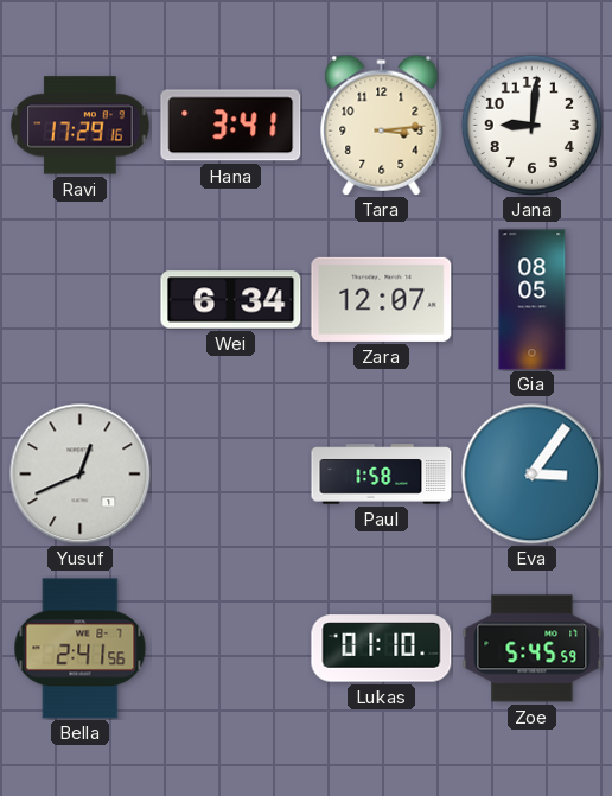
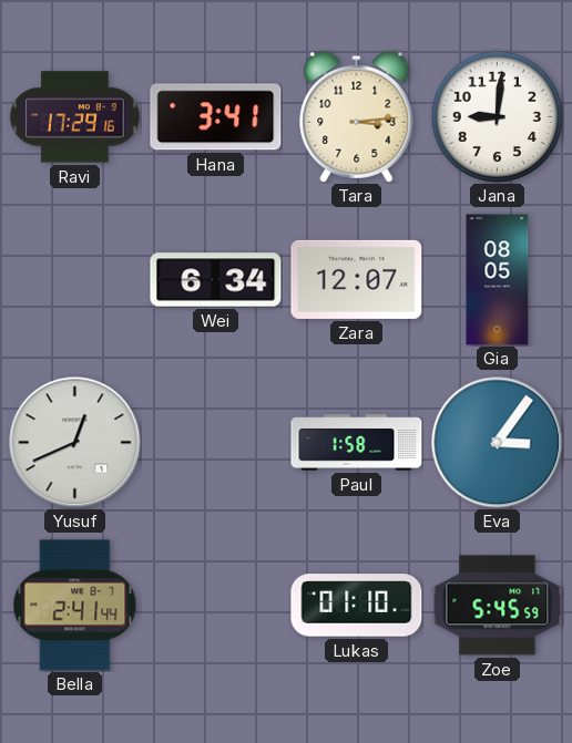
Bella: 2:41:56 -> 2:41:44 (75, 606)
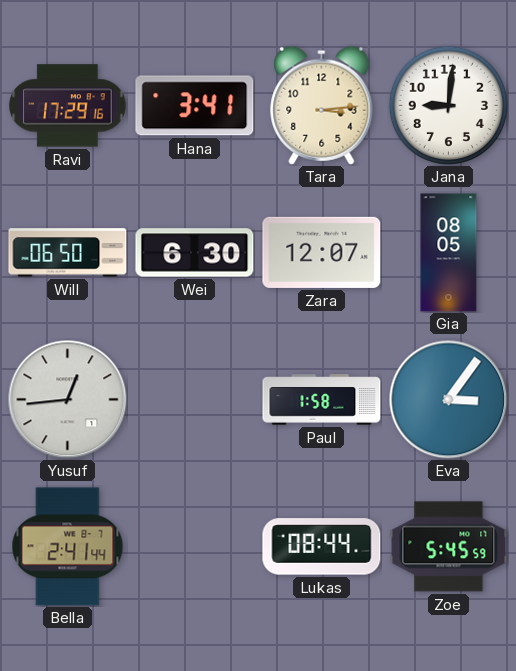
Will: none -> 06:50 (68, 253)
Wei: 6:34 -> 6:30 (195, 253)
Yusuf: 12:41 -> 12:44 (68, 400)
Lukas: 01:10 -> 08:44 (322, 547)
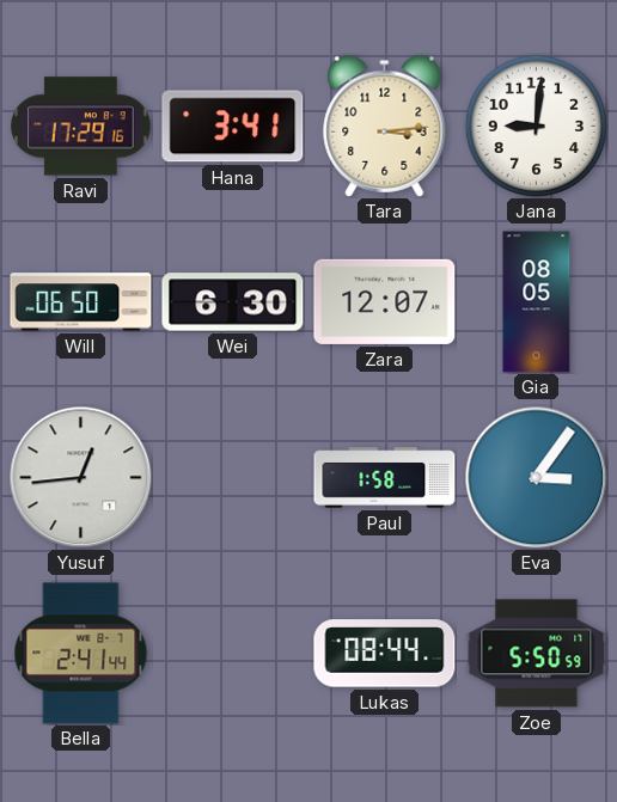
Zoe: 5:45 -> 5:50 (537, 654)
